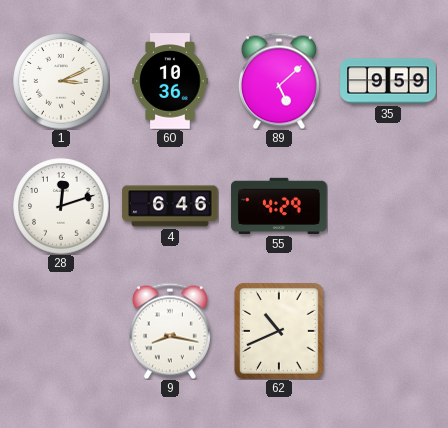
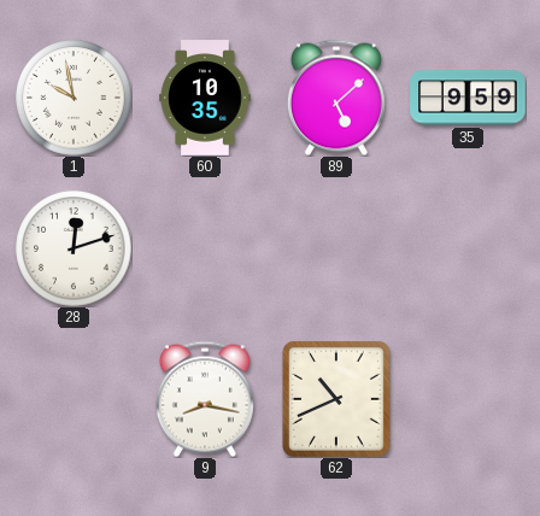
1: 3:11 -> 9:58 (74, 98)
60: 10:36 -> 10:35 (205, 98)
4: 6:46 -> none (170, 206)
55: 4:29 -> none (279, 206)
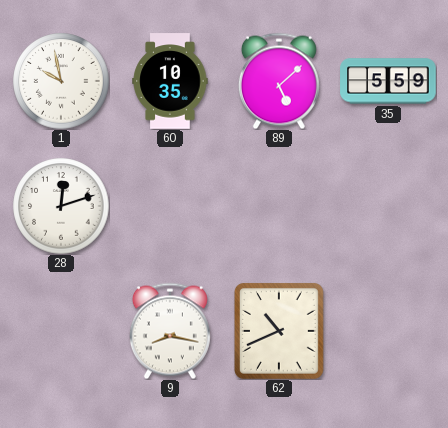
35: 9:59 -> 5:59 (388, 81)
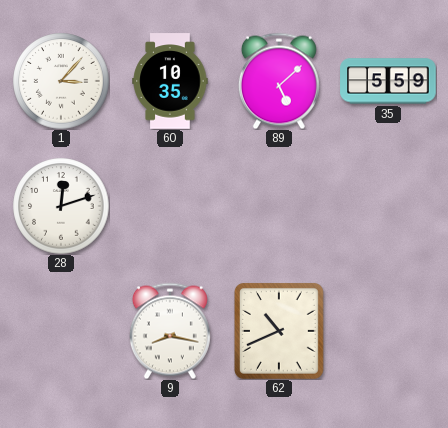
1: 9:58 -> 3:07 (61, 81)
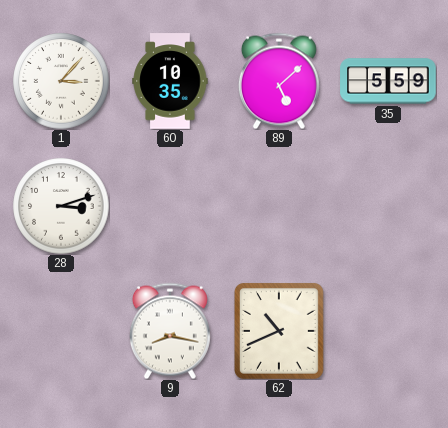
28: 12:12 -> 3:12 (61, 206)
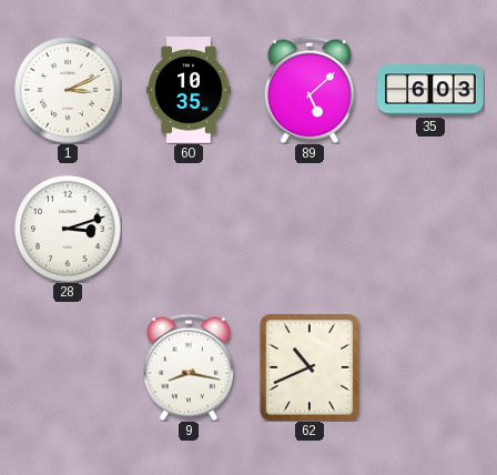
1: 3:07 -> 3:11 (68, 90)
35: 5:59 -> 6:03 (430, 90)
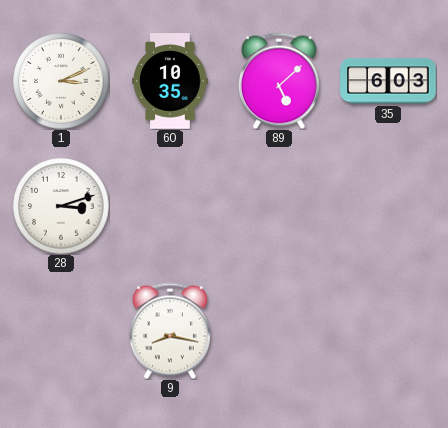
62: 10:41 -> none (310, 367)
